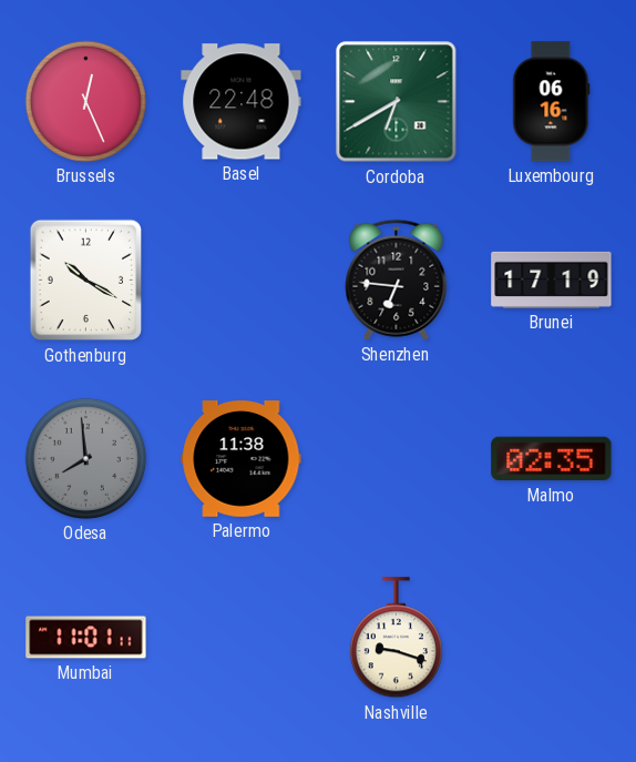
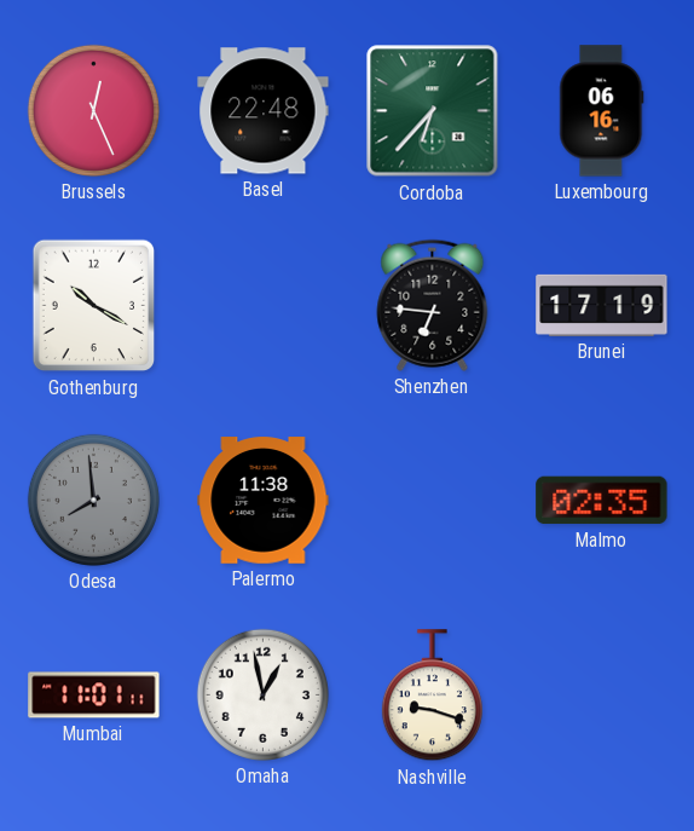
Cordoba: 6:40 -> 6:37 (433, 111)
Omaha: none -> 12:58 (262, 694)
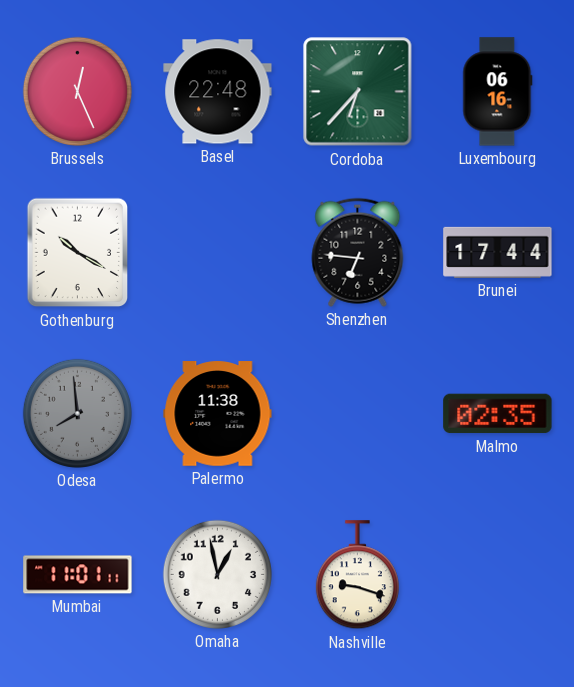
Brunei: 17:19 -> 17:44 (498, 252)
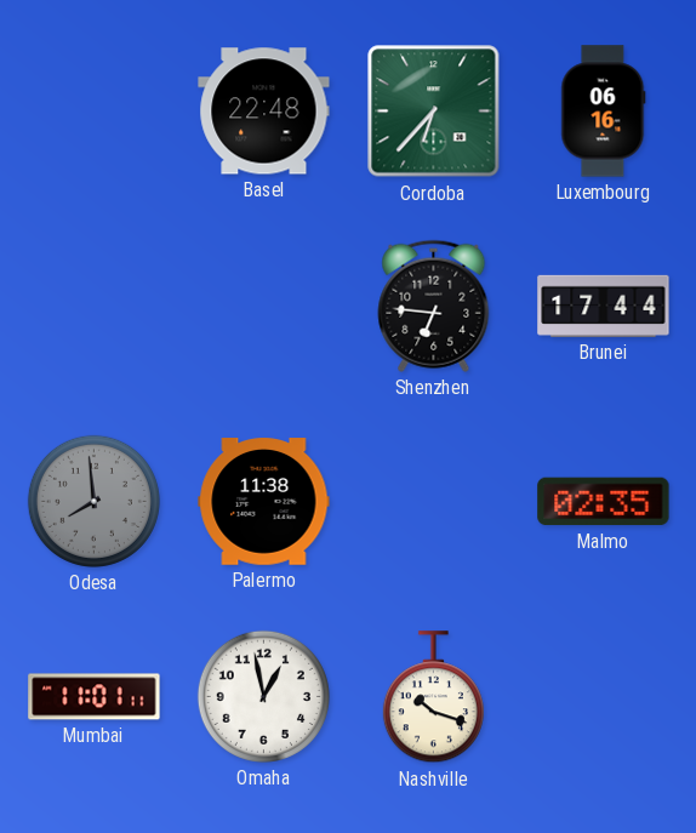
Brussels: 12:26 -> none (77, 91)
Gothenburg: 10:20 -> none (78, 253)
Nashville: 9:18 -> 10:18 (433, 697)
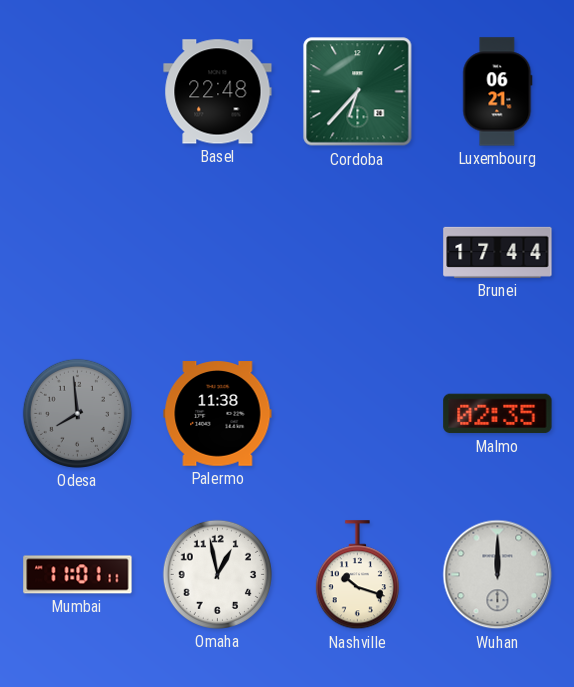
Luxembourg: 06:16 -> 06:21 (498, 92)
Shenzhen: 6:46 -> none (434, 306)
Wuhan: none -> 12:00 (498, 575)
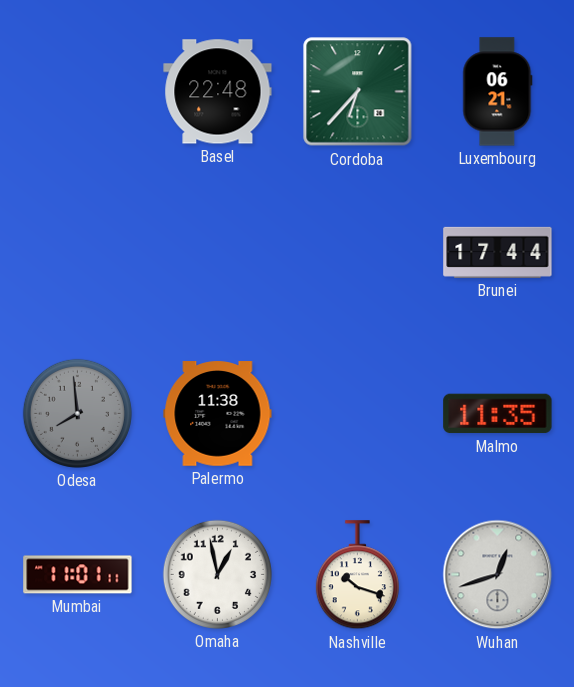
Malmo: 02:35 -> 11:35 (498, 414)
Wuhan: 12:00 -> 12:42 (498, 575)
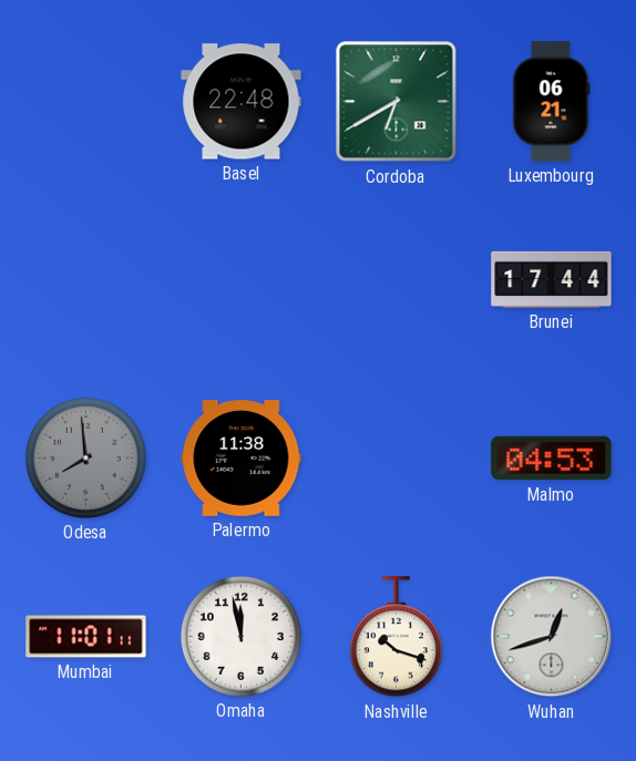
Cordoba: 6:37 -> 6:40 (397, 102)
Malmo: 11:35 -> 04:53 (552, 459)
Omaha: 12:58 -> 11:58 (240, 636)
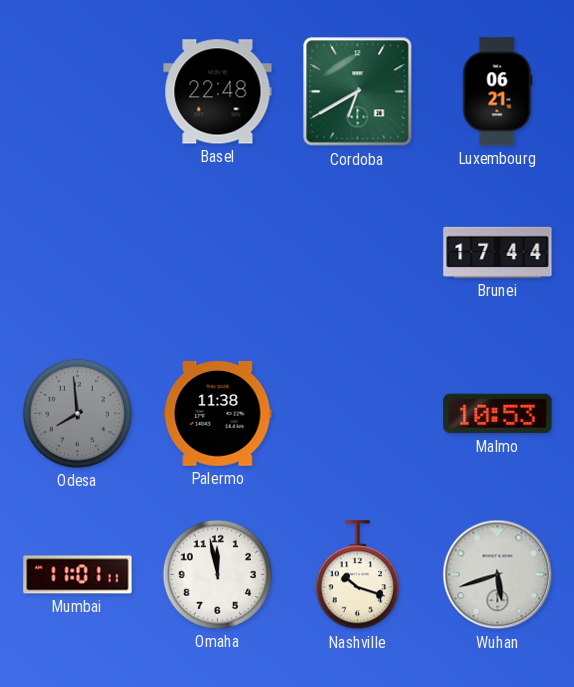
Malmo: 04:53 -> 10:53 (498, 414)
Wuhan: 12:42 -> 5:42 (498, 575)
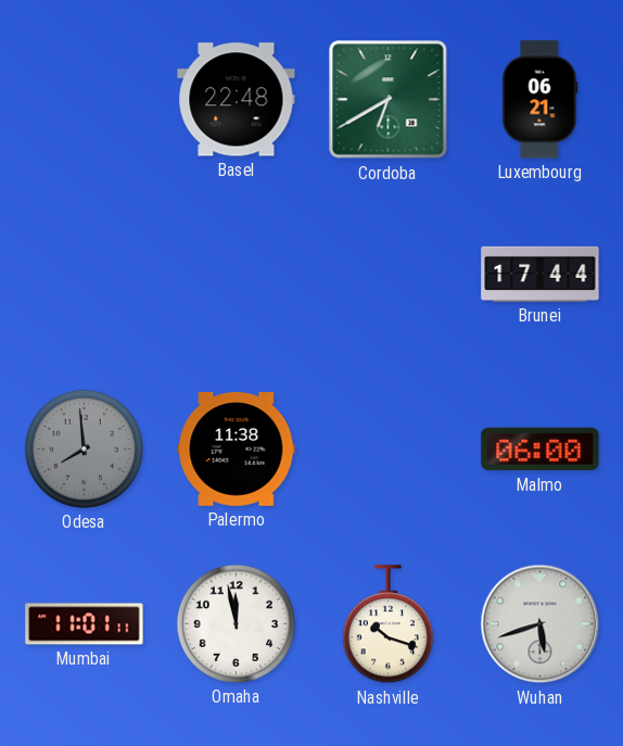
Malmo: 10:53 -> 06:00 (541, 450)
